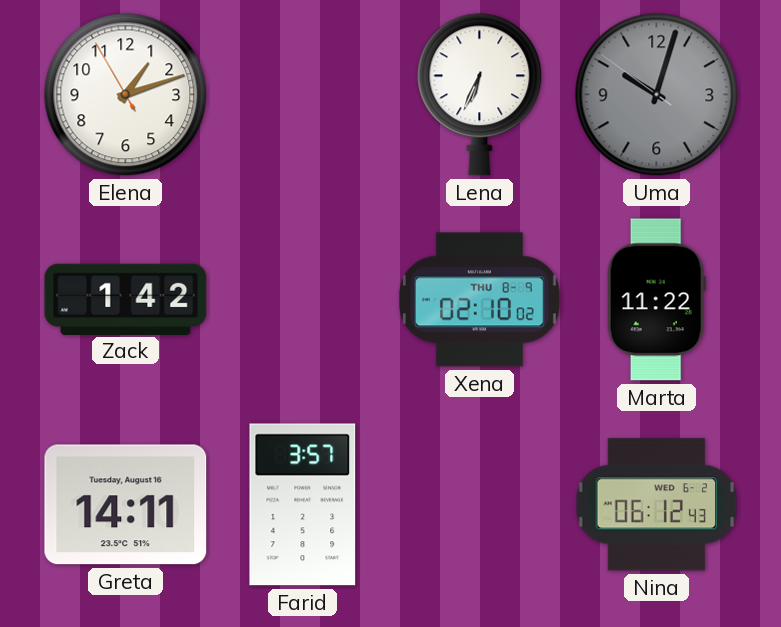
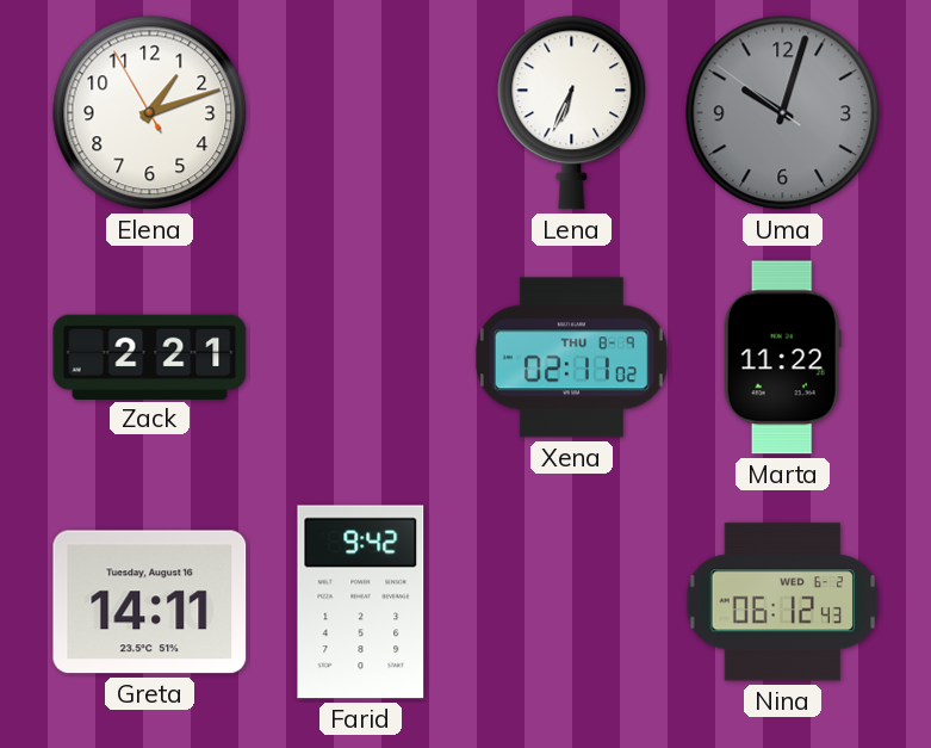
Zack: 1:42 -> 2:21 (150, 357)
Xena: 02:10 -> 02:11 (571, 358)
Farid: 3:57 -> 9:42 (361, 602)
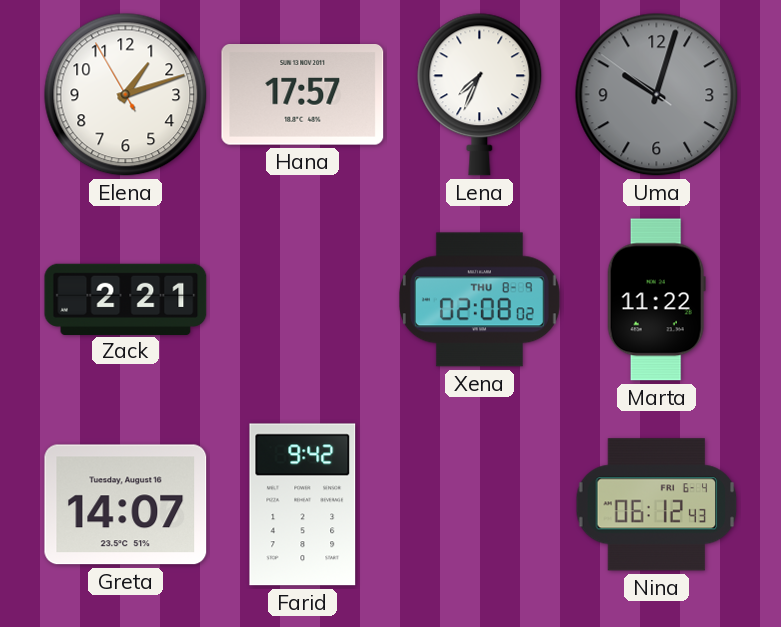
Hana: none -> 17:57 (303, 95)
Lena: 6:34 -> 7:34 (480, 95)
Xena: 02:11 -> 02:08 (479, 300)
Greta: 14:11 -> 14:07 (126, 505)
Nina date: WED 6-2 -> FRI 6-4 (657, 505)
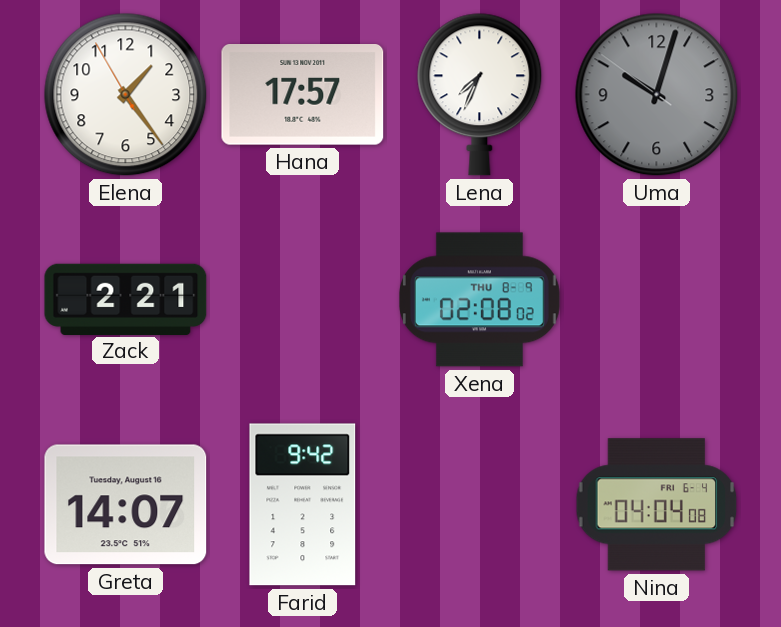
Elena: 1:11 -> 1:23 (126, 95)
Marta: 11:22 -> none (656, 300)
Nina: 06:12 -> 04:04 (657, 505)
